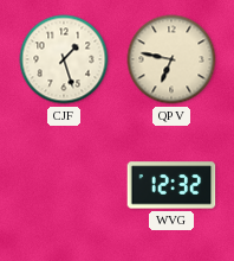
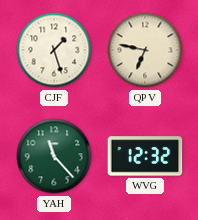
YAH: none -> 11:23 (54, 156)
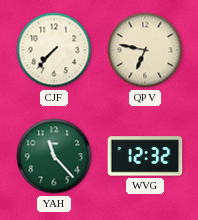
CJF: 1:27 -> 7:37 (54, 50)
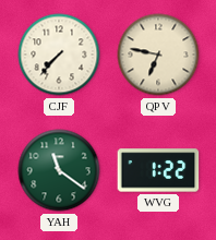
YAH: 11:23 -> 11:21 (59, 170)
WVG: 12:32 -> 1:22 (158, 170)
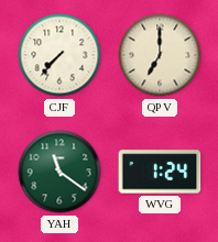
QPV: 6:47 -> 7:00 (160, 55)
WVG: 1:22 -> 1:24 (160, 172)
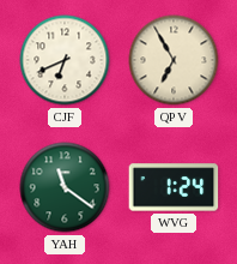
CJF: 7:37 -> 6:41 (65, 60)
QPV: 7:00 -> 6:55 (174, 60)
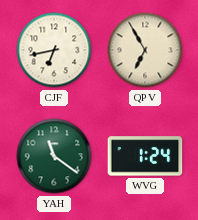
CJF: 6:41 -> 6:43 (54, 50)
